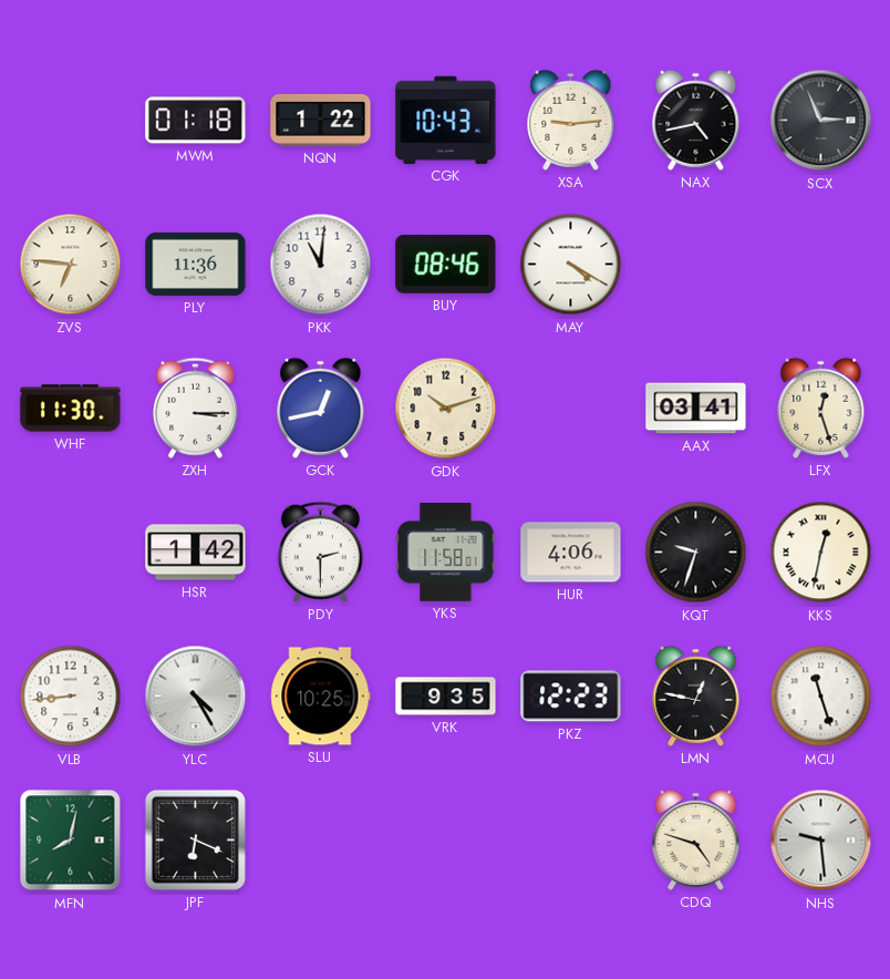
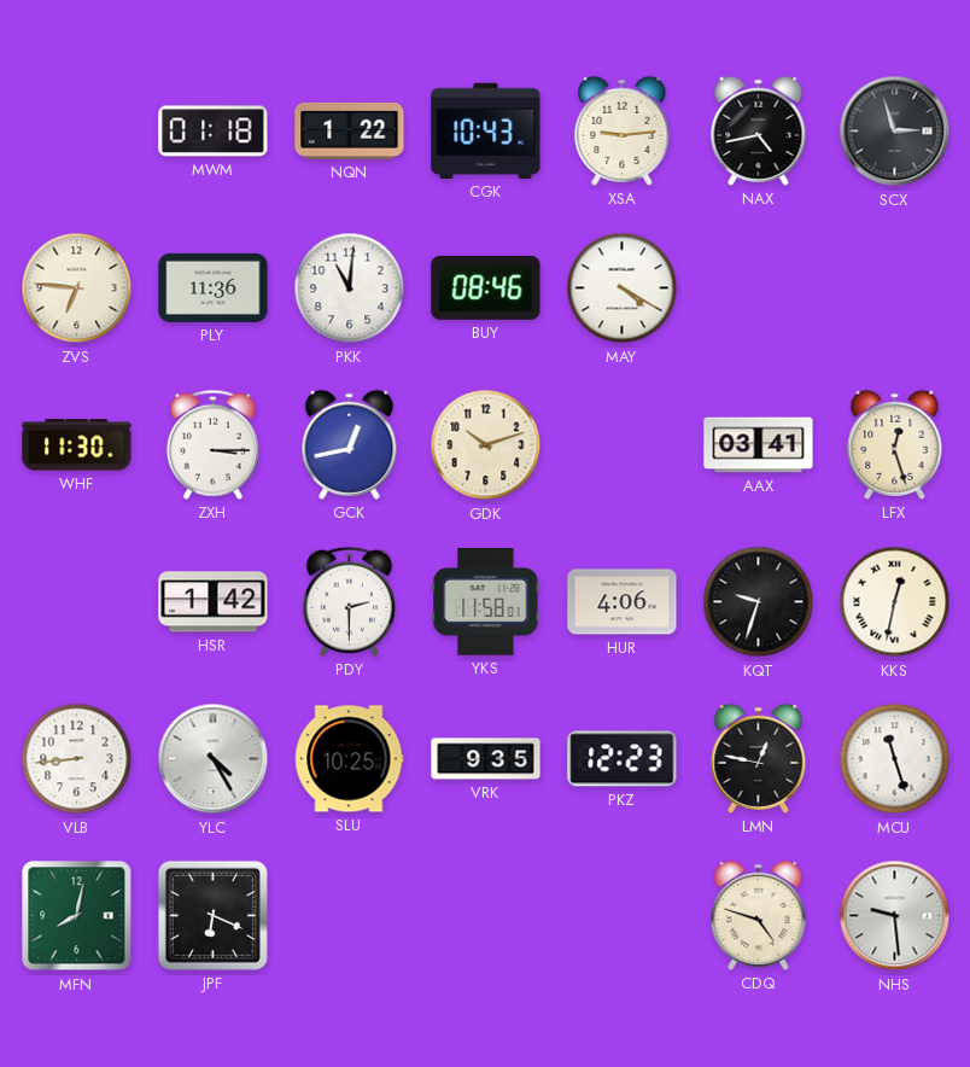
SCX: 2:56 -> 2:57 (895, 132)
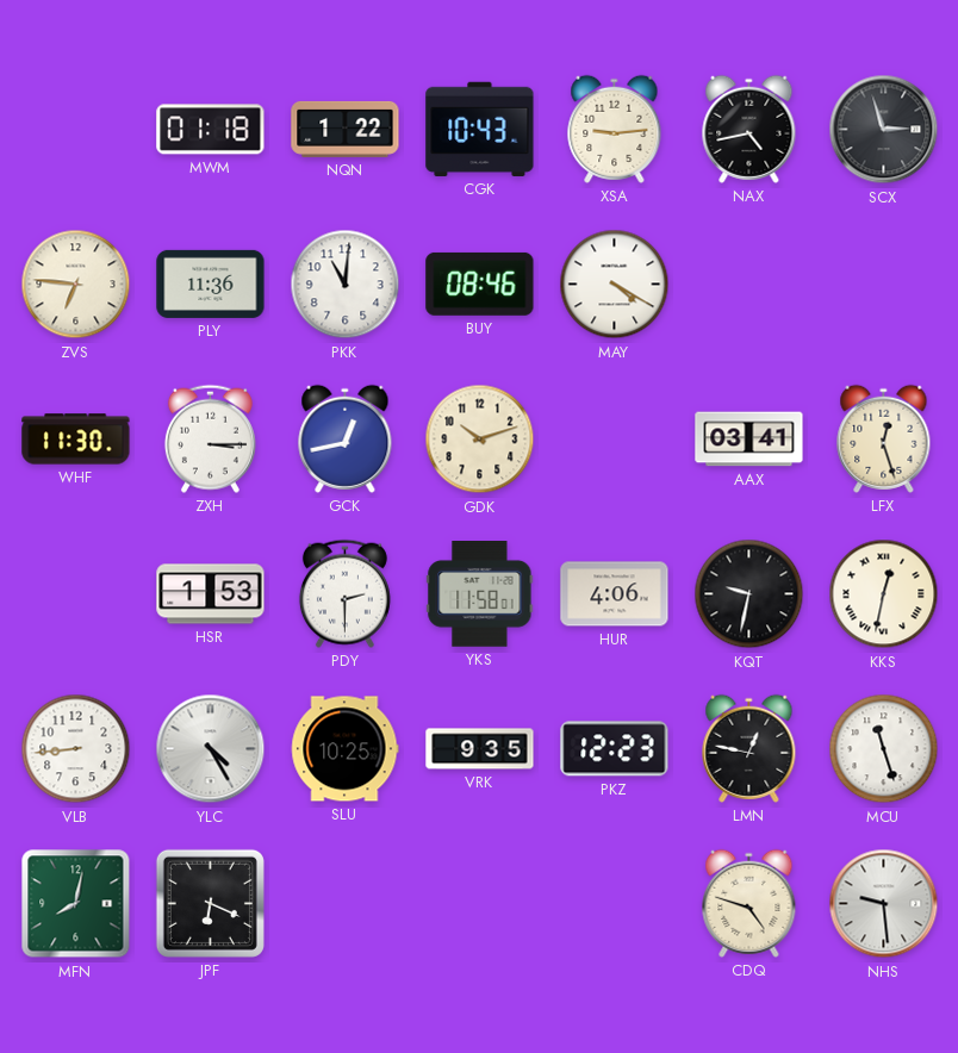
HSR: 1:42 -> 1:53 (211, 594)
KQT: 9:33 -> 9:32 (749, 594)
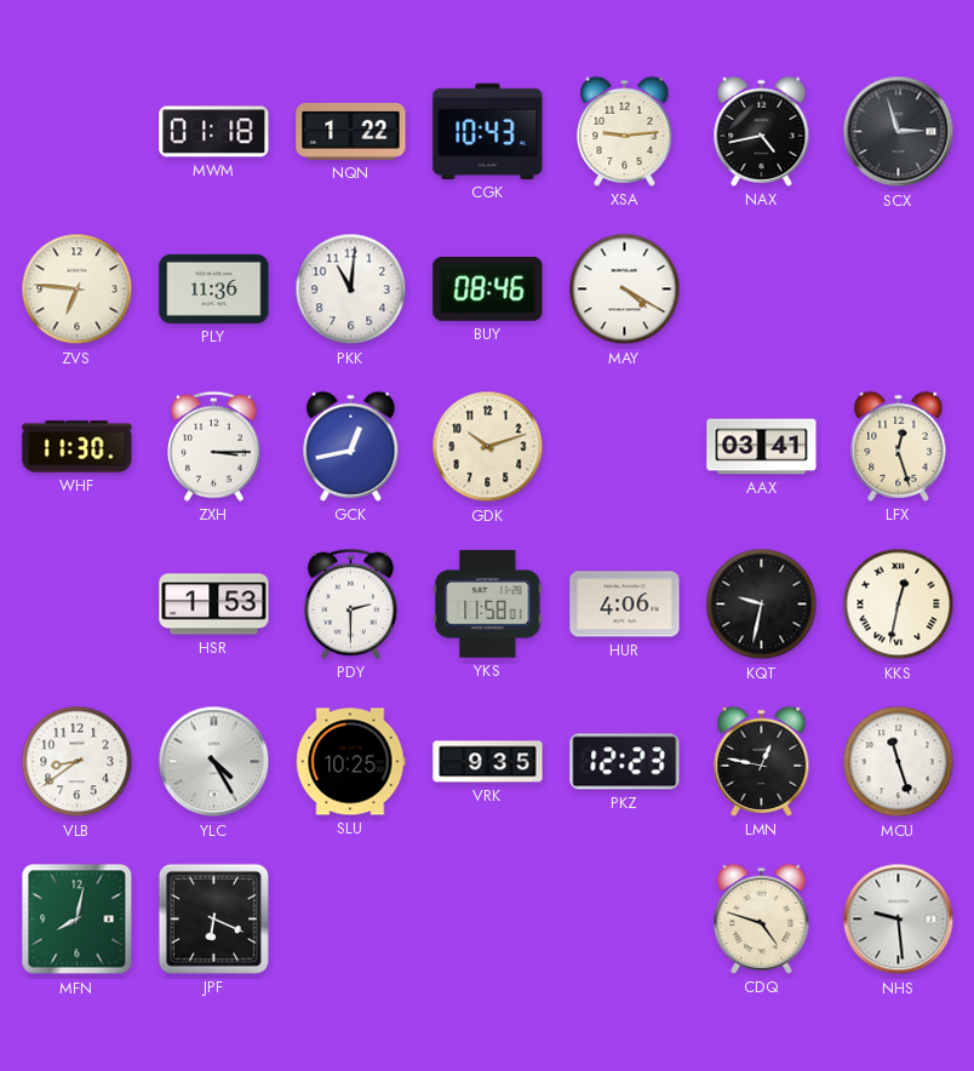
VLB: 8:44 -> 8:39 (78, 762)
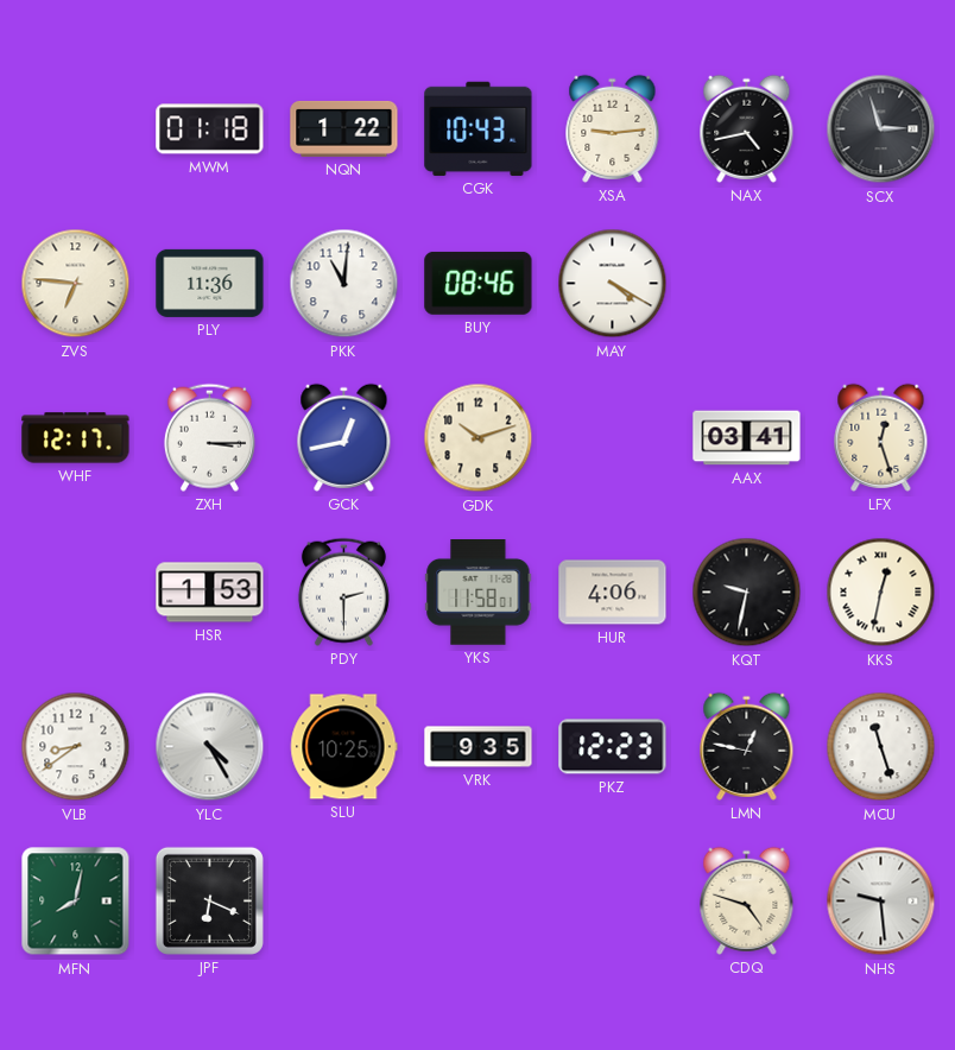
WHF: 11:30 -> 12:17 (76, 438)
